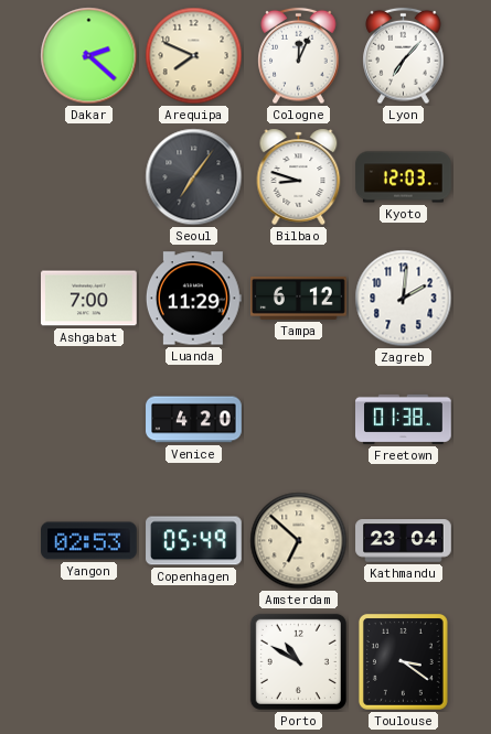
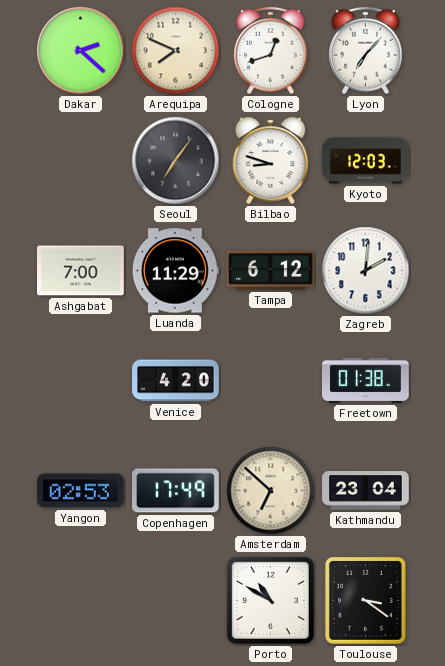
Cologne: 12:04 -> 12:42 (271, 51)
Copenhagen: 05:49 -> 17:49 (176, 491)
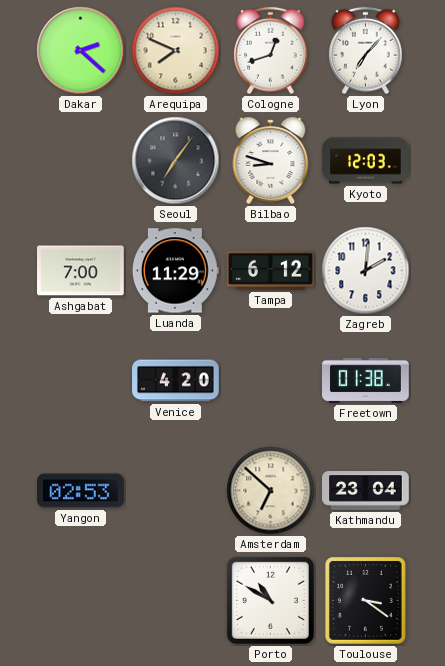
Copenhagen: 17:49 -> none (176, 491)
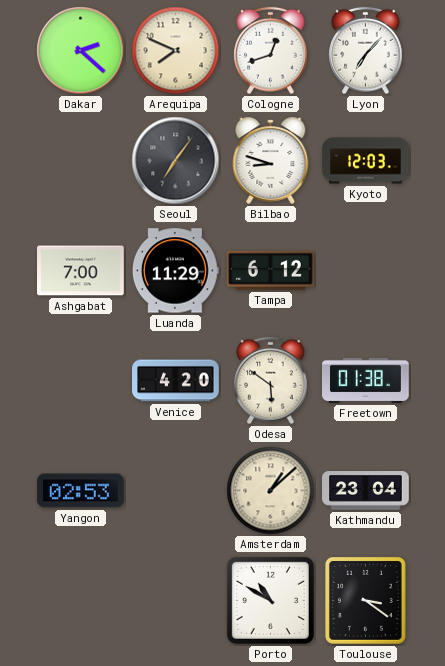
Zagreb: 2:01 -> none (366, 271)
Odesa: none -> 5:51 (271, 381)
Amsterdam: 6:52 -> 1:08 (271, 491)
